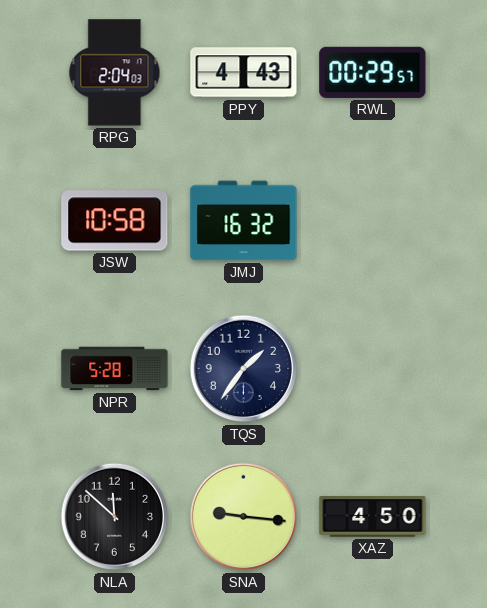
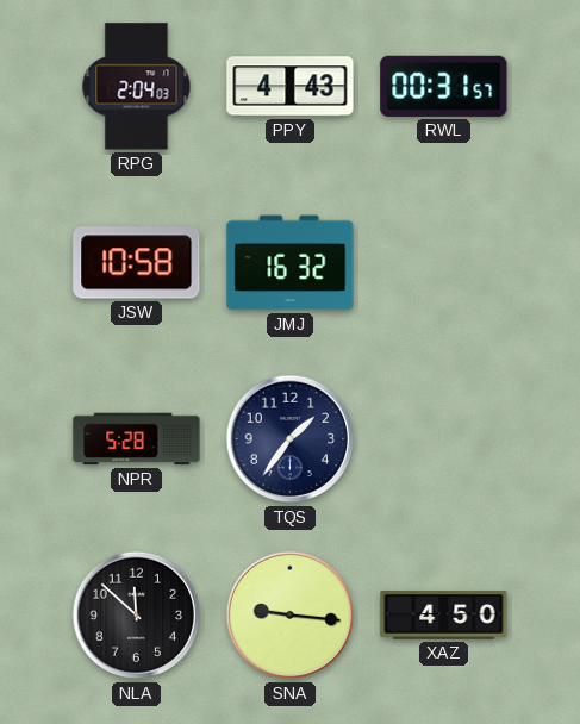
RWL: 00:29 -> 00:31 (444, 86)
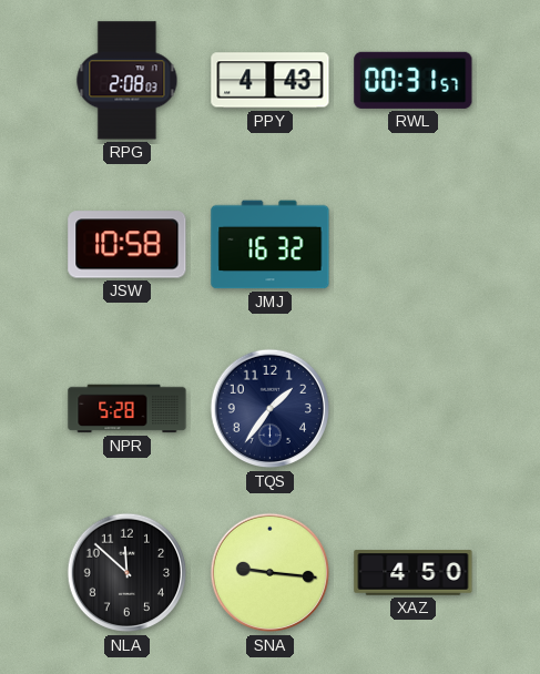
RPG: 2:04 -> 2:08 (128, 81)
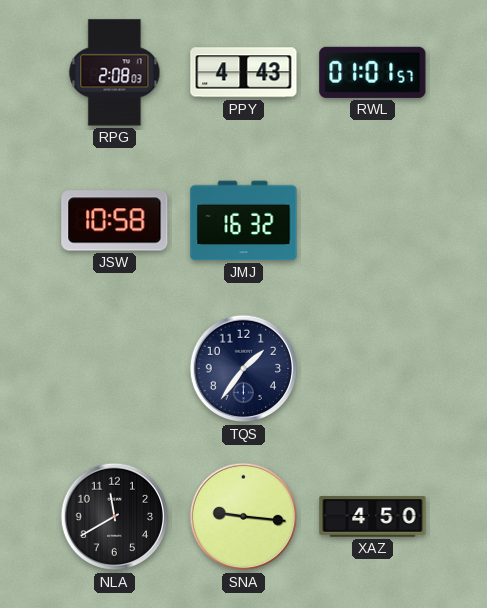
RWL: 00:31 -> 01:01 (373, 72)
NPR: 5:28 -> none (128, 409)
NLA: 11:52 -> 11:40 (115, 517)
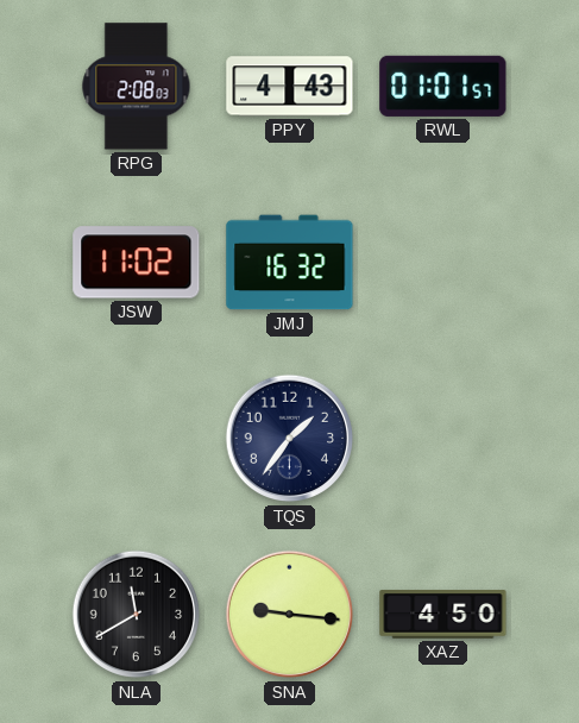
JSW: 10:58 -> 11:02 (137, 263)
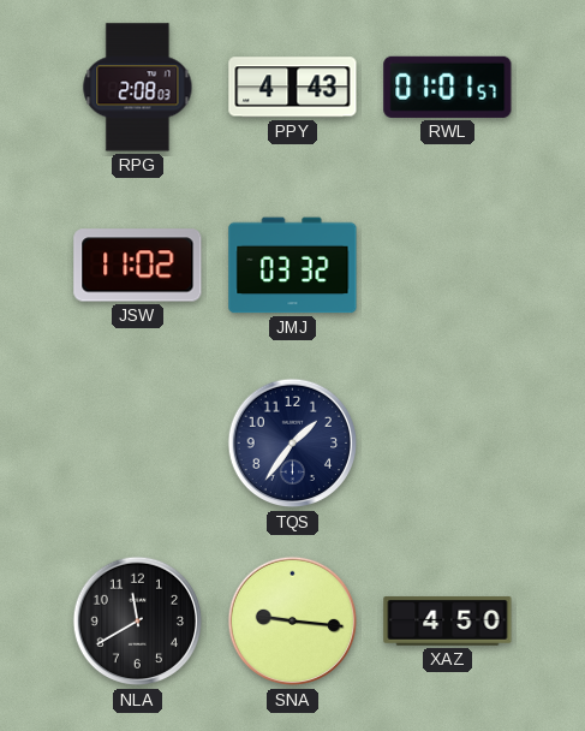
JMJ: 16:32 -> 03:32 (293, 266)
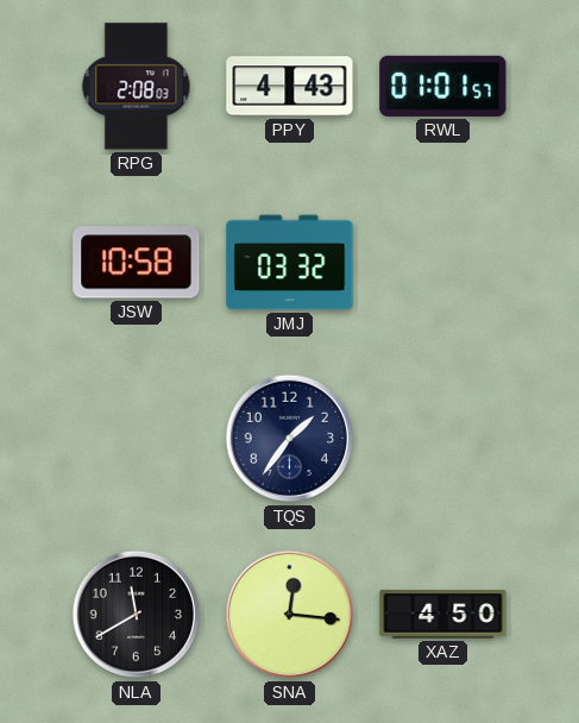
JSW: 11:02 -> 10:58 (137, 263)
SNA: 9:16 -> 12:16 (290, 615)
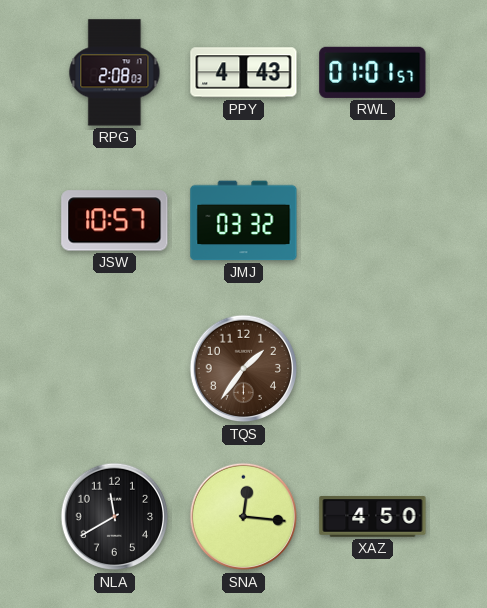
JSW: 10:58 -> 10:57 (115, 221)
TQS dial: navy -> brown (244, 369)
